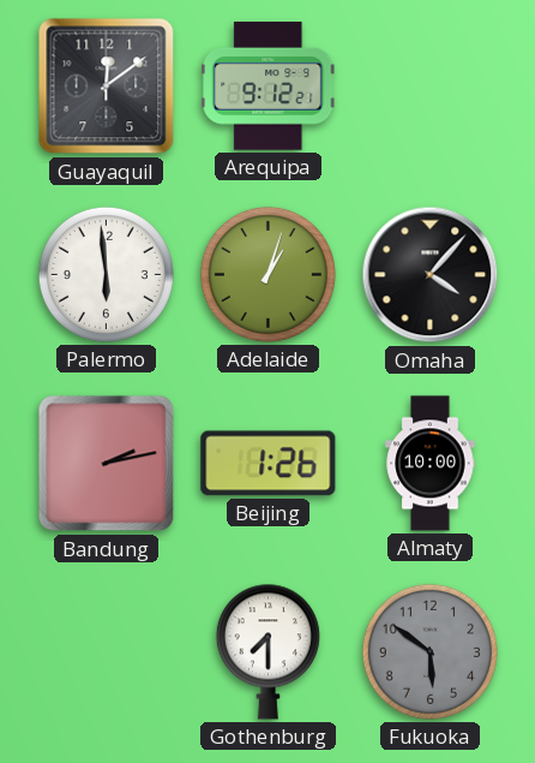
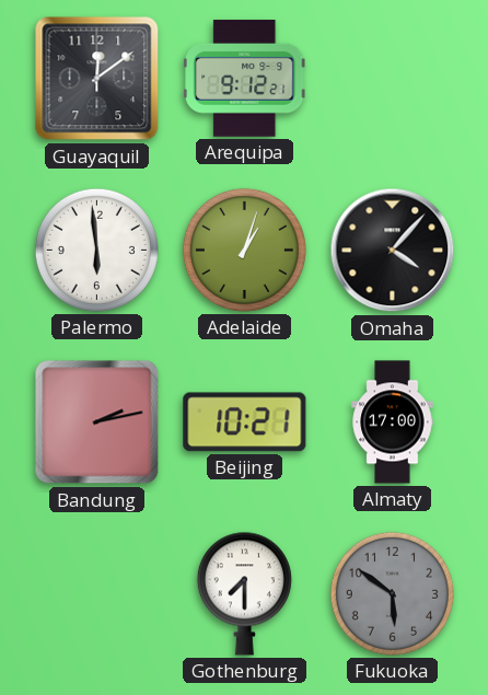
Beijing: 1:26 -> 10:21 (245, 422)
Almaty: 10:00 -> 17:00 (393, 422)
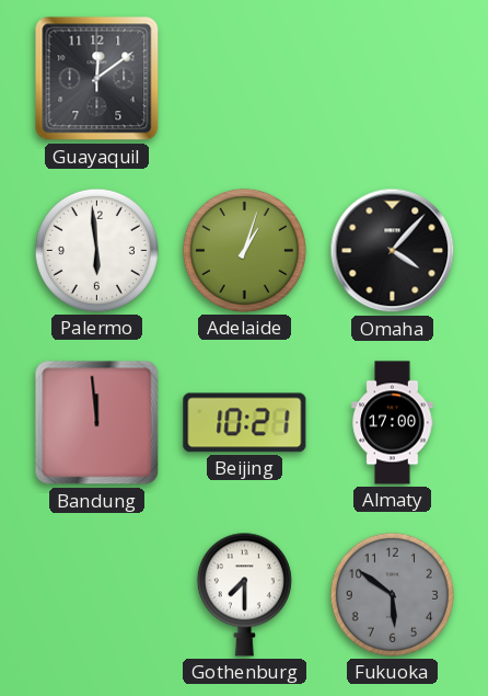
Arequipa: 9:12 -> none (245, 79)
Bandung: 2:13 -> 11:59 (97, 423)
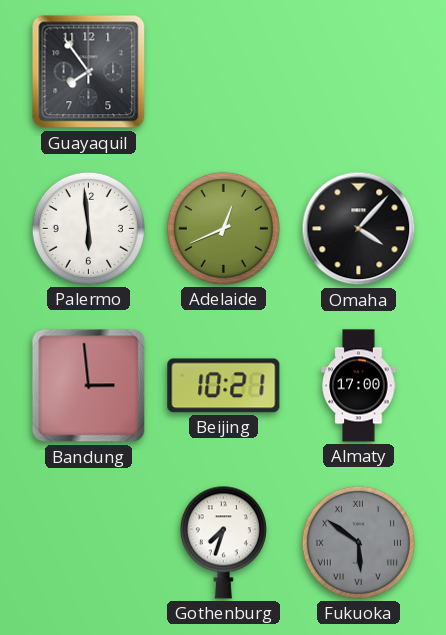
Guayaquil: 12:09 -> 7:54 (89, 72)
Adelaide: 1:03 -> 12:41 (223, 228)
Bandung: 11:59 -> 2:59 (89, 386)
Gothenburg: 7:30 -> 7:33 (223, 542)
Fukuoka numerals: Arabic -> Roman (358, 542)
